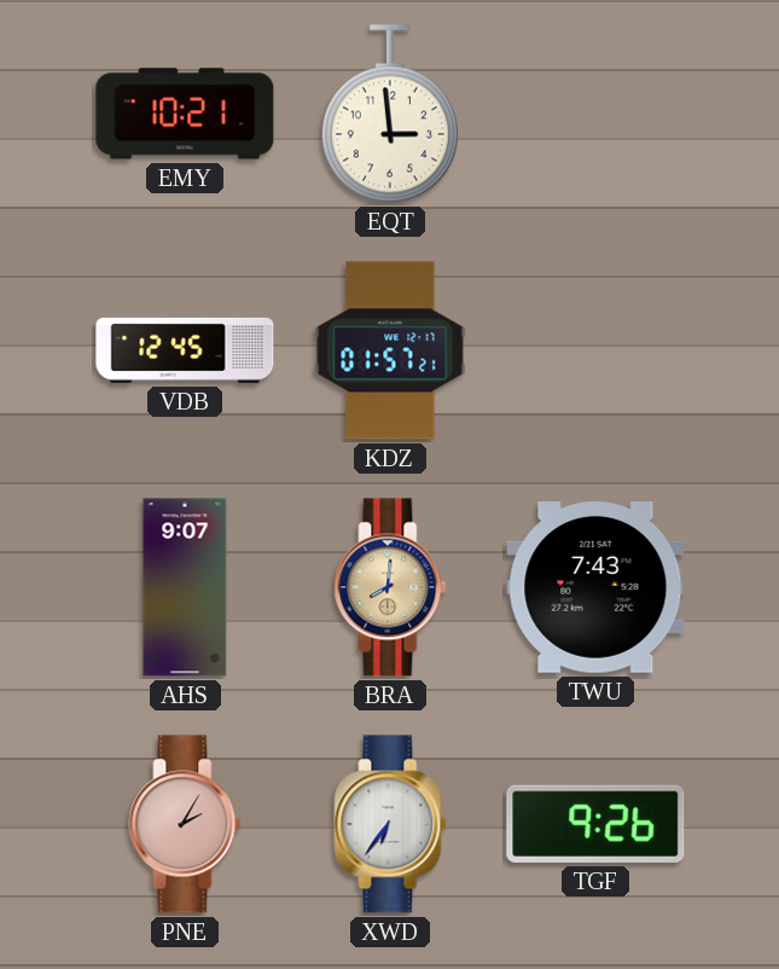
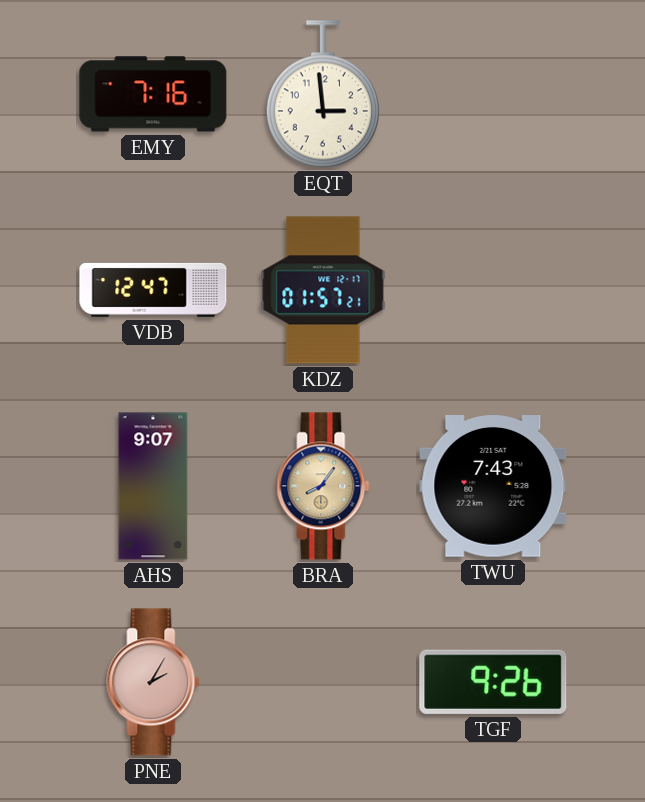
EMY: 10:21 -> 7:16 (153, 94)
VDB: 12:45 -> 12:47 (153, 290)
BRA: 8:01 -> 8:06 (323, 486)
XWD: 6:36 -> none (390, 824)
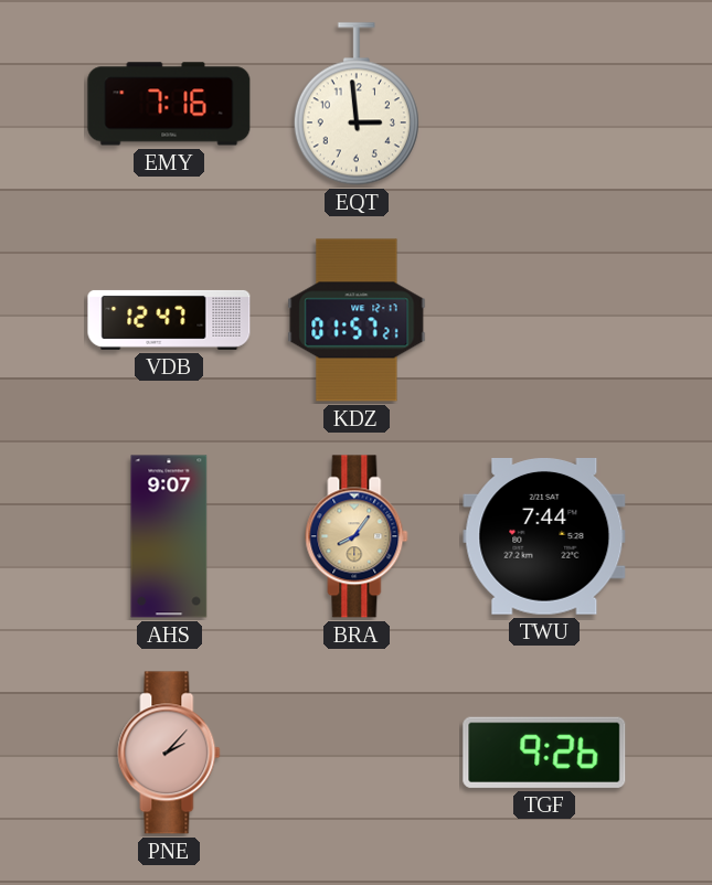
TWU: 7:43 -> 7:44 (544, 537)
PNE: 2:05 -> 2:07 (169, 753)
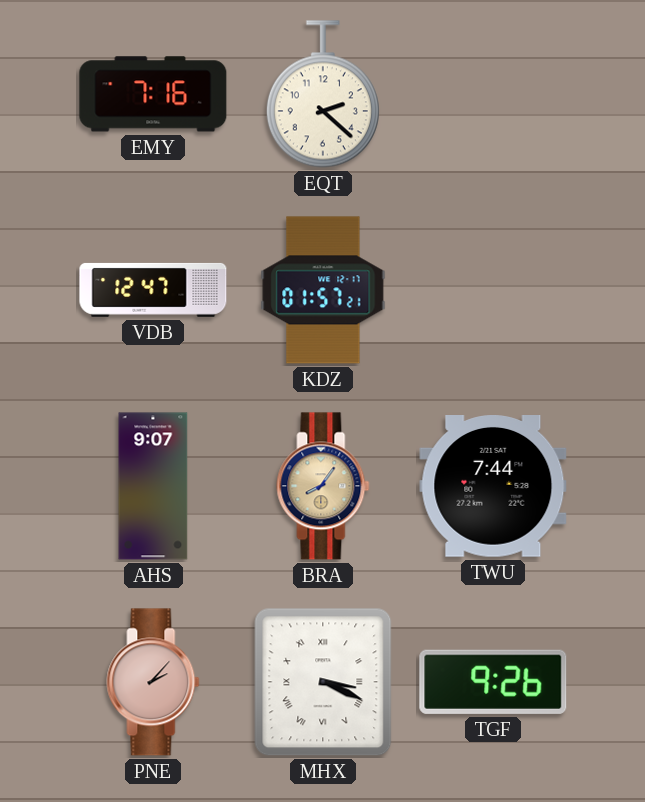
EQT: 2:59 -> 2:22 (323, 94)
MHX: none -> 3:19 (323, 682)
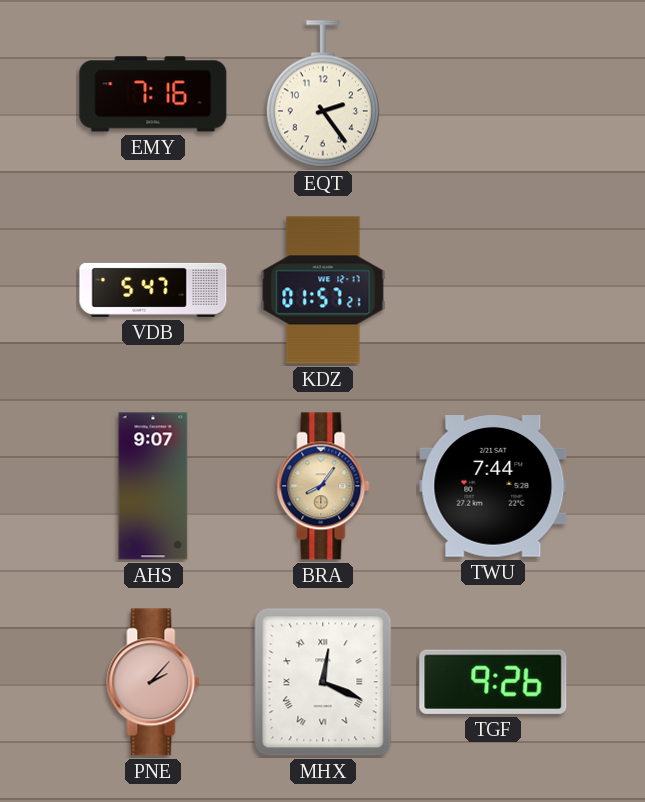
EQT: 2:22 -> 2:24 (323, 94)
VDB: 12:47 -> 5:47 (153, 290)
MHX: 3:19 -> 12:19 (323, 682)
